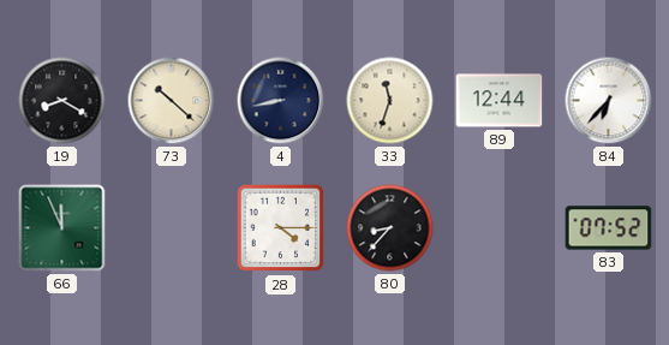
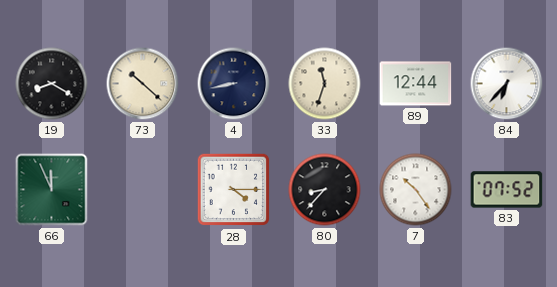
7: none -> 10:24 (416, 190)
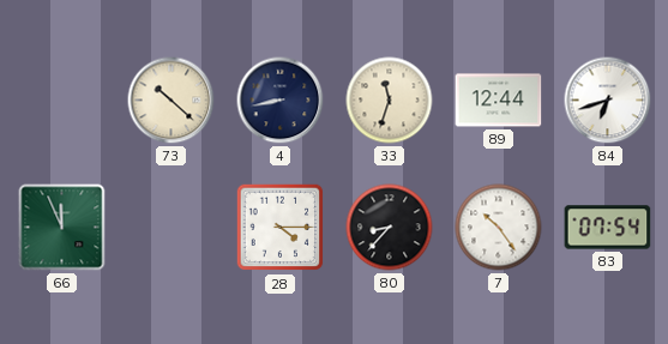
19: 8:20 -> none (52, 84)
84: 6:37 -> 6:42 (608, 101)
83: 07:52 -> 07:54 (608, 228)
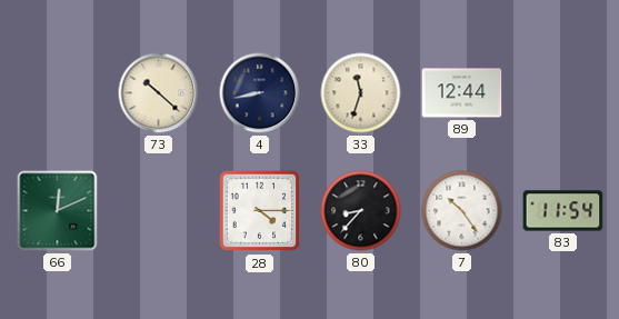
84: 6:42 -> none (608, 101)
66: 11:56 -> 12:11 (58, 211)
83: 07:54 -> 11:54 (563, 211)
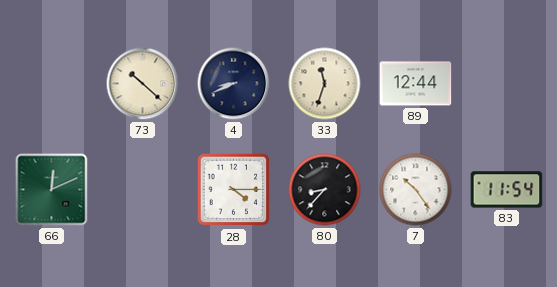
4: 8:43 -> 8:41 (234, 84)
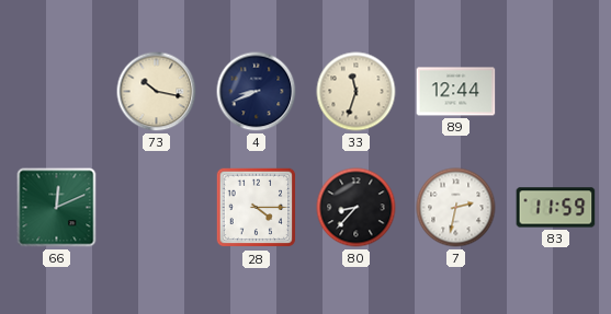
73: 10:22 -> 10:17 (157, 92)
7: 10:24 -> 2:32 (456, 208)
83: 11:54 -> 11:59 (556, 208)
